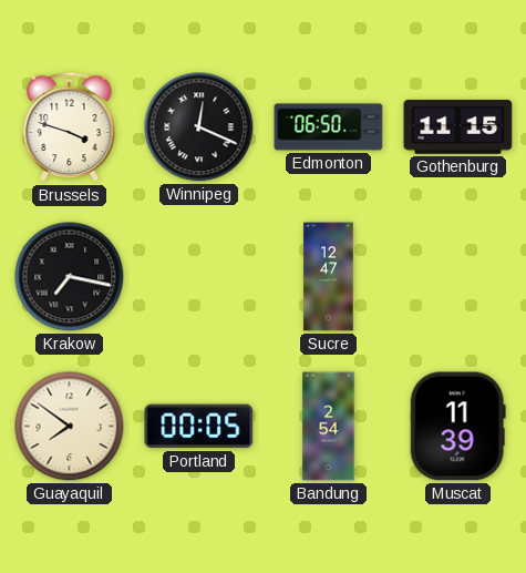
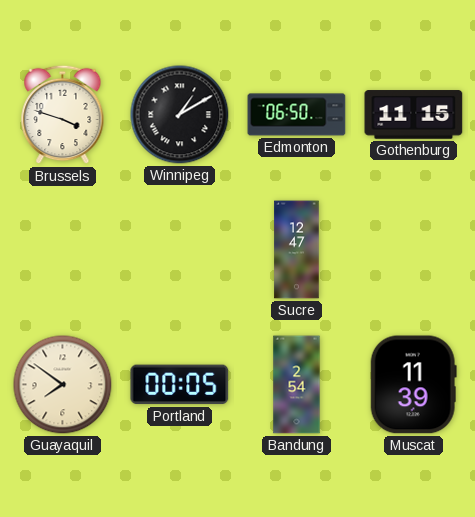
Winnipeg: 12:19 -> 1:10 (180, 115)
Krakow: 7:17 -> none (70, 277)
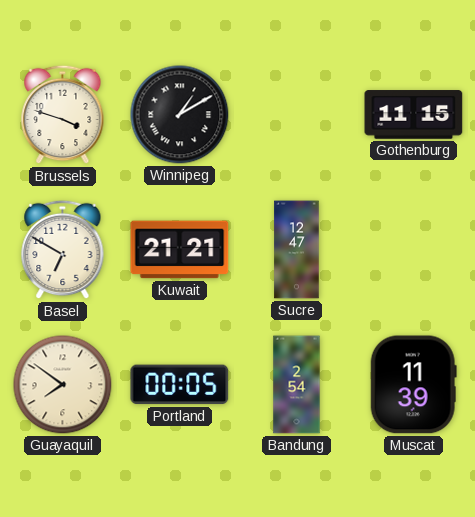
Edmonton: 06:50 -> none (297, 115)
Basel: none -> 6:50 (63, 250)
Kuwait: none -> 21:21 (180, 250)
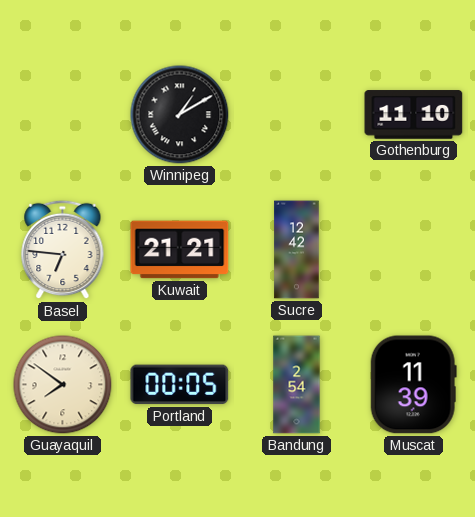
Brussels: 3:48 -> none (63, 115)
Gothenburg: 11:15 -> 11:10 (414, 115)
Basel: 6:50 -> 6:46 (63, 250)
Sucre: 12:47 -> 12:42 (297, 250)
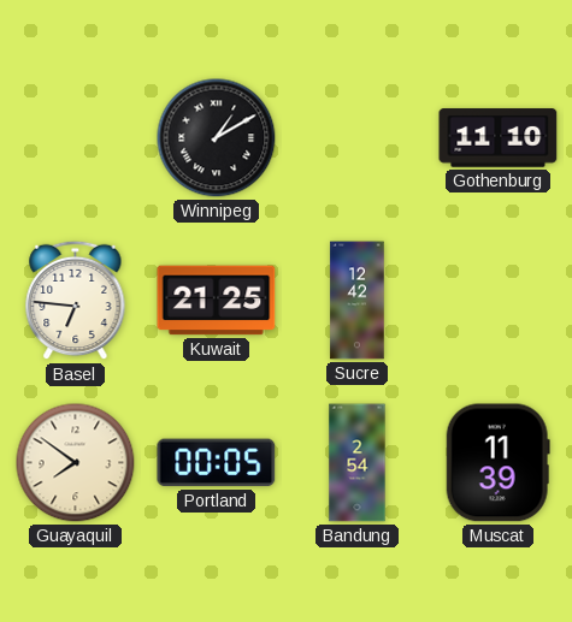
Kuwait: 21:21 -> 21:25 (217, 301)
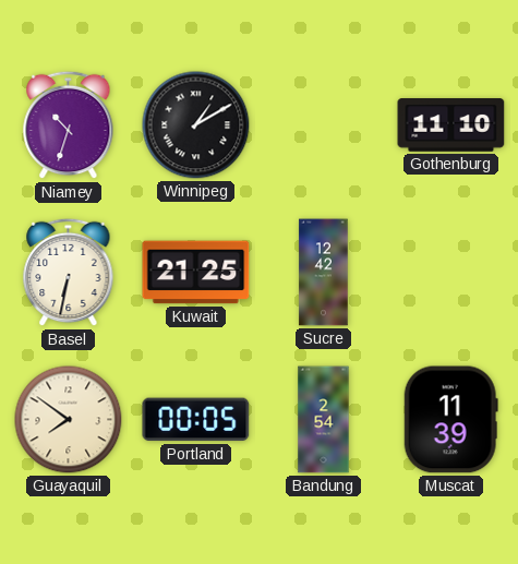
Niamey: none -> 10:33 (69, 125)
Basel: 6:46 -> 6:32 (69, 273)
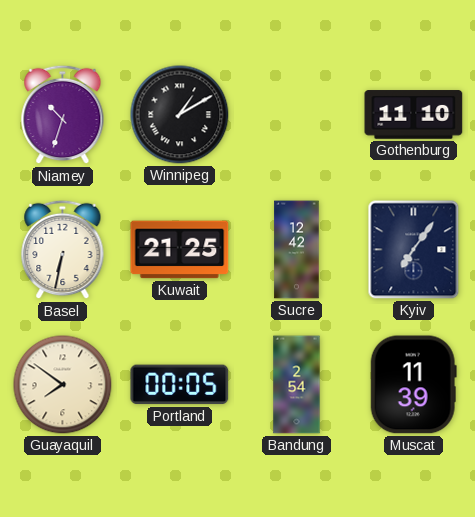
Kyiv: none -> 7:06 (414, 250)
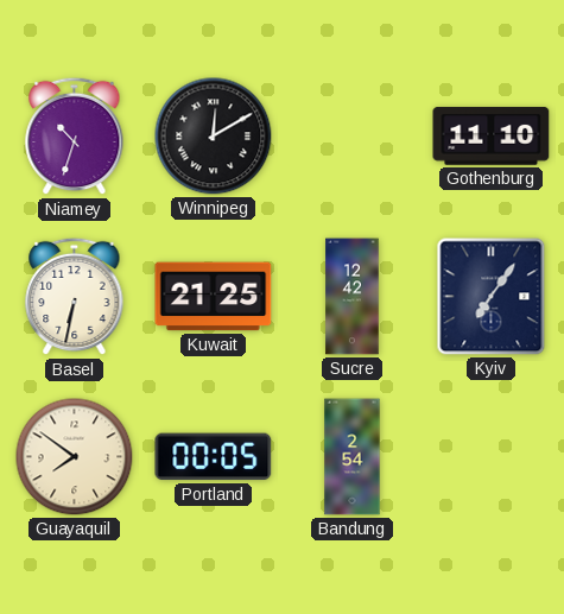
Winnipeg: 1:10 -> 12:10 (214, 137)
Muscat: 11:39 -> none (413, 385)
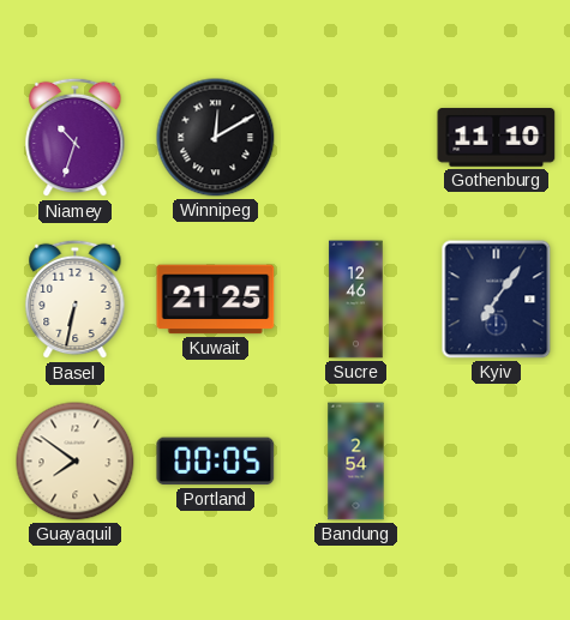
Sucre: 12:42 -> 12:46 (356, 300)
